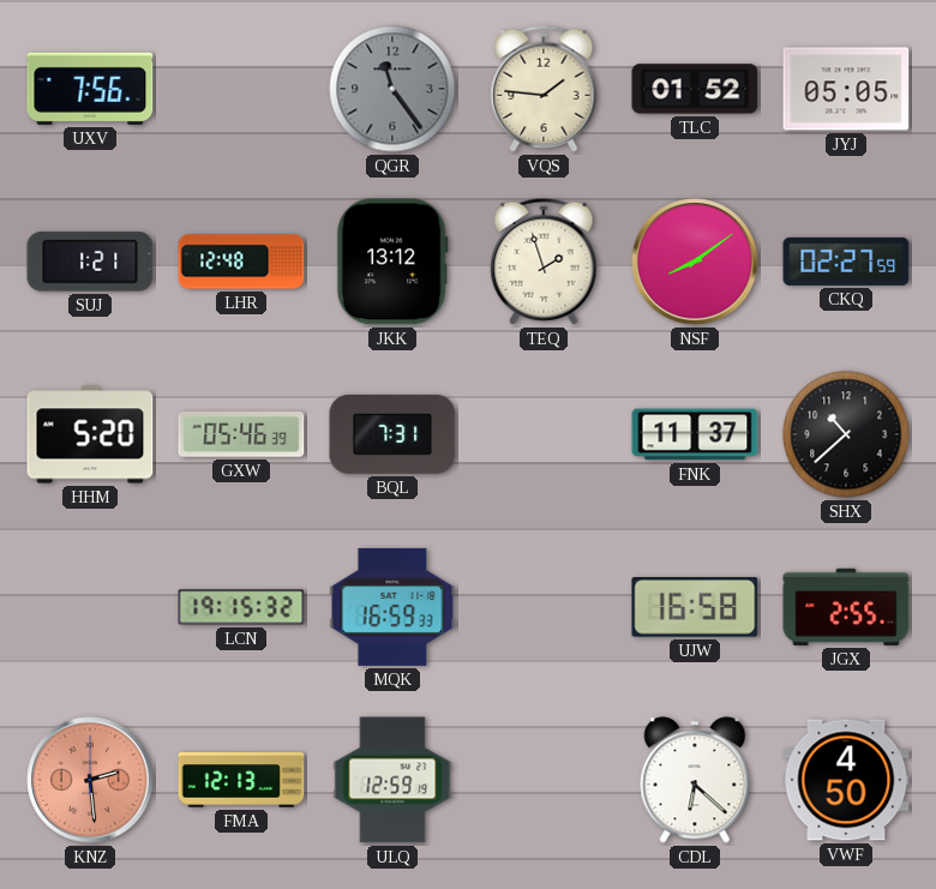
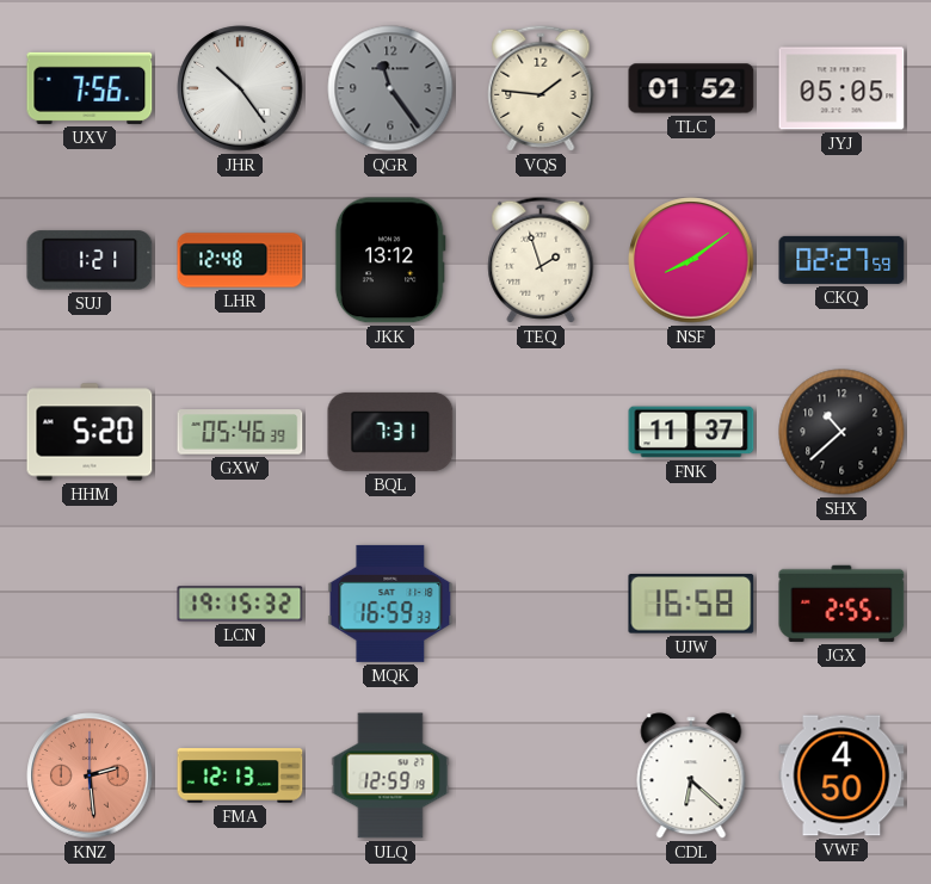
JHR: none -> 10:24 (240, 88)
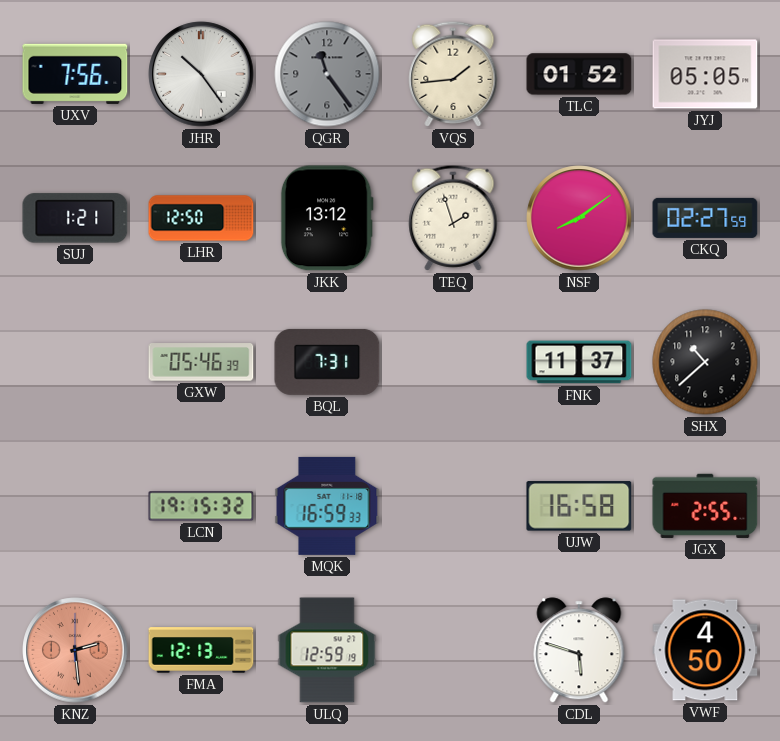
VQS: 1:46 -> 1:44 (453, 74)
LHR: 12:48 -> 12:50 (201, 218)
HHM: 5:20 -> none (90, 432)
CDL: 6:22 -> 5:48 (579, 650)
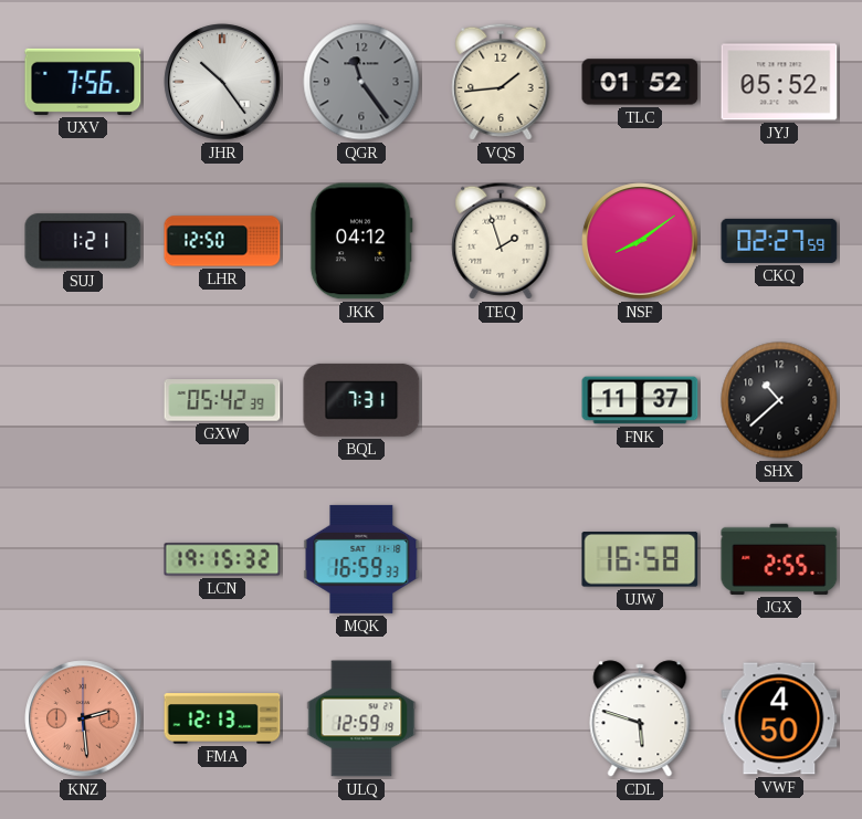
JYJ: 05:05 -> 05:52 (779, 82)
JKK: 13:12 -> 04:12 (361, 241)
GXW: 05:46 -> 05:42 (222, 400)
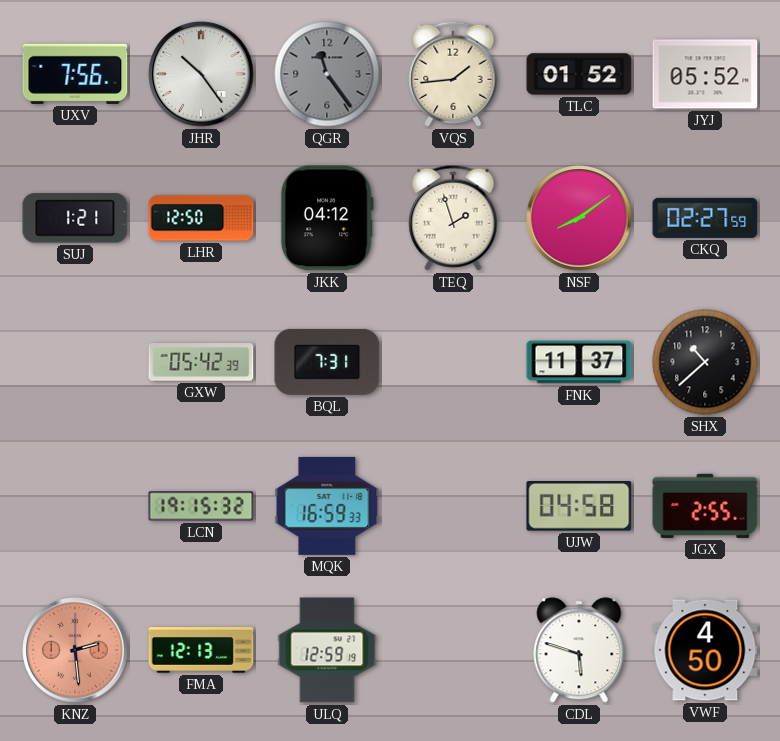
UJW: 16:58 -> 04:58 (579, 506)
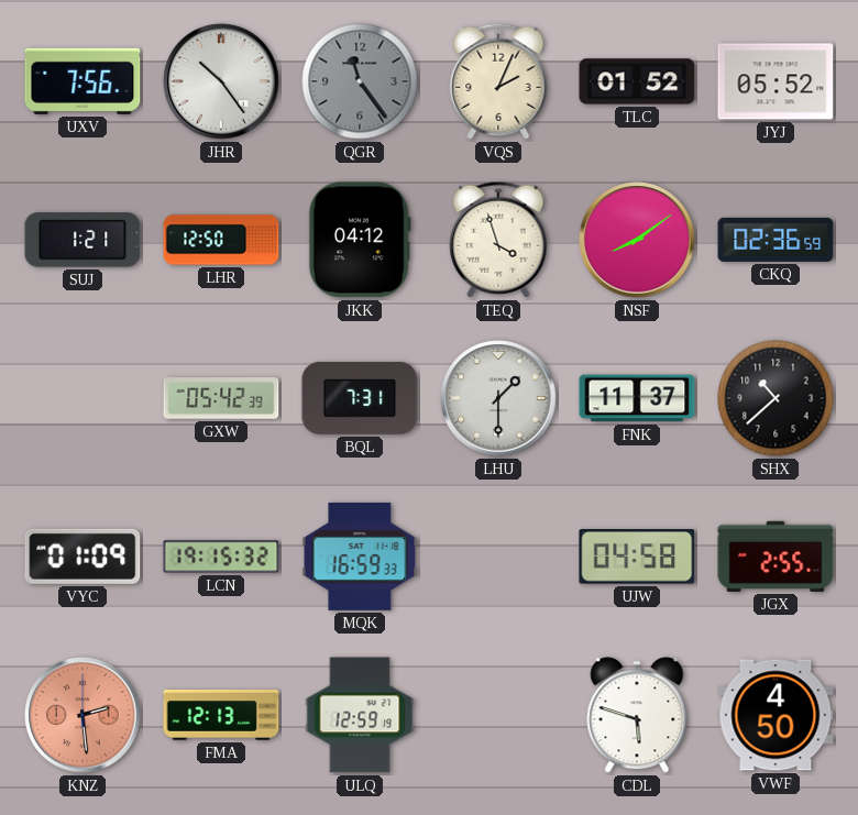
VQS: 1:44 -> 2:04 (498, 81)
TEQ: 1:57 -> 3:57 (498, 240)
CKQ: 02:27 -> 02:36 (776, 240)
LHU: none -> 1:30 (498, 398)
VYC: none -> 01:09 (82, 557)
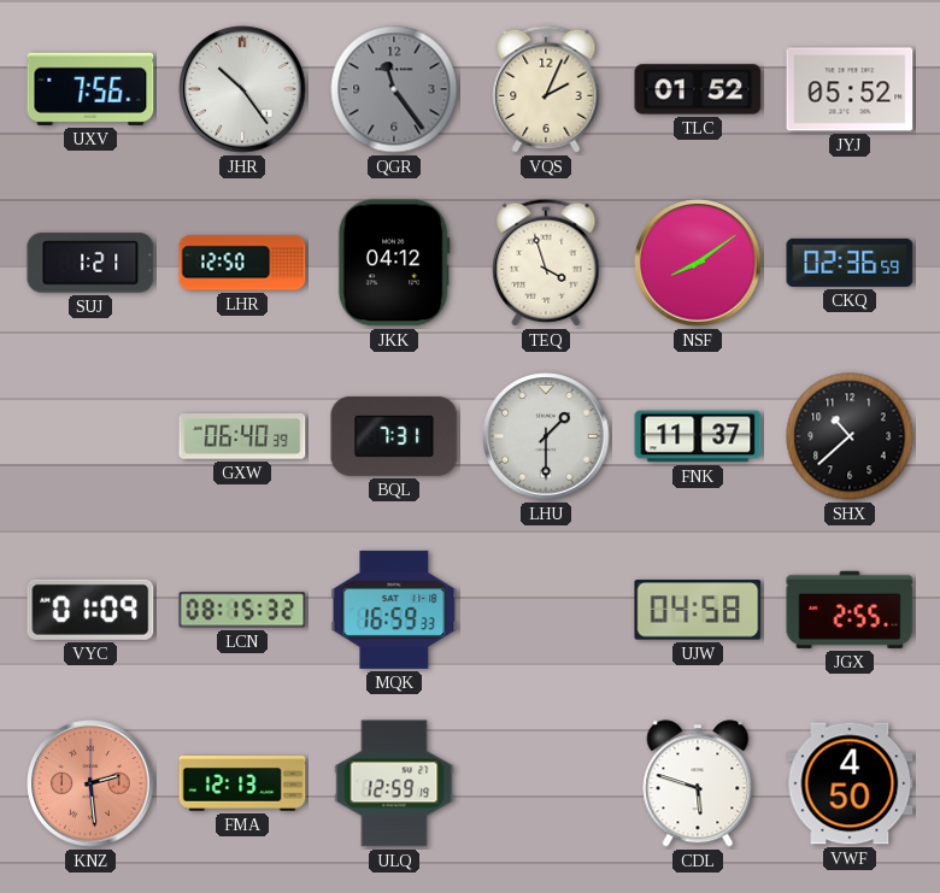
GXW: 05:42 -> 06:40 (242, 436)
LCN: 19:15 -> 08:15 (242, 610)
